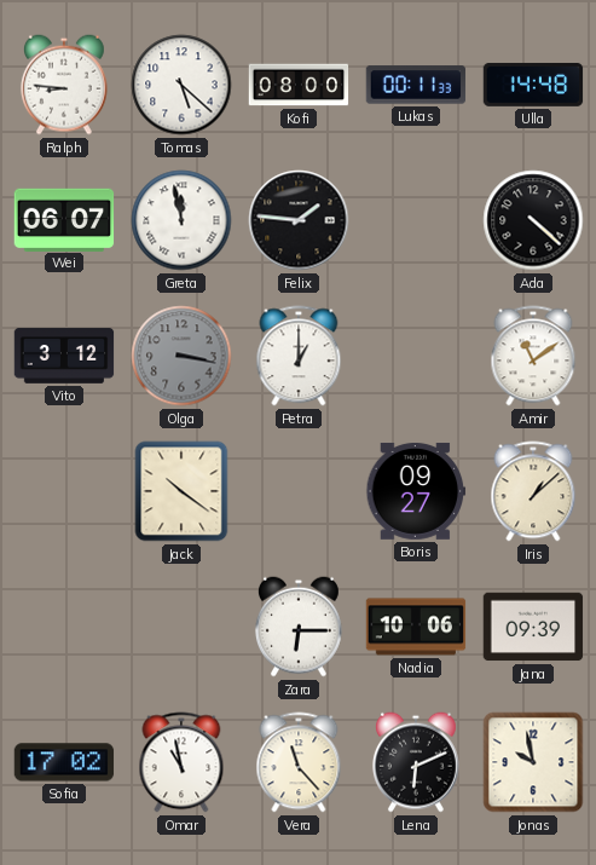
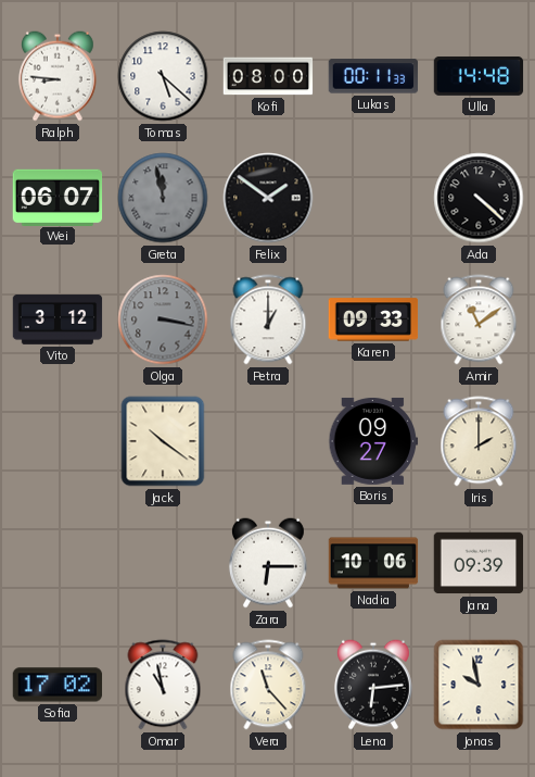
Greta dial: white -> grey (163, 198)
Felix: 1:46 -> 1:51 (268, 198)
Karen: none -> 09:33 (373, 319)
Iris: 1:08 -> 2:00 (479, 441)
Lena: 6:11 -> 6:14 (373, 685)
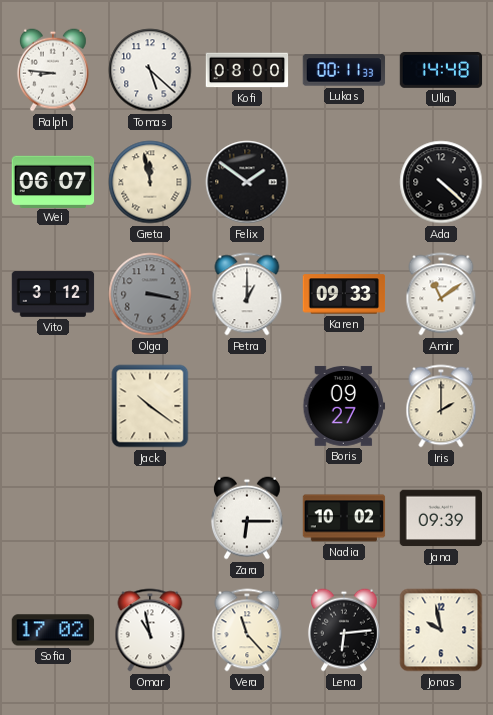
Greta dial: grey -> cream (150, 182)
Nadia: 10:06 -> 10:02 (344, 518)
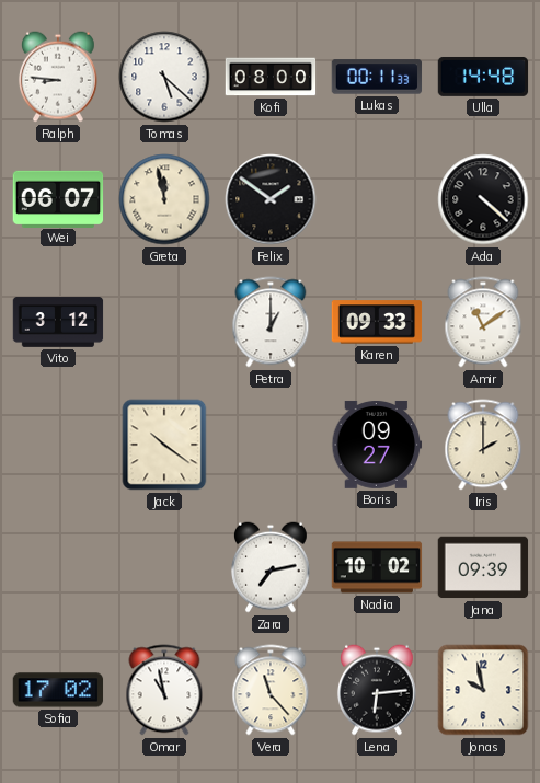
Olga: 3:17 -> none (150, 294)
Zara: 6:15 -> 7:13 (271, 567)
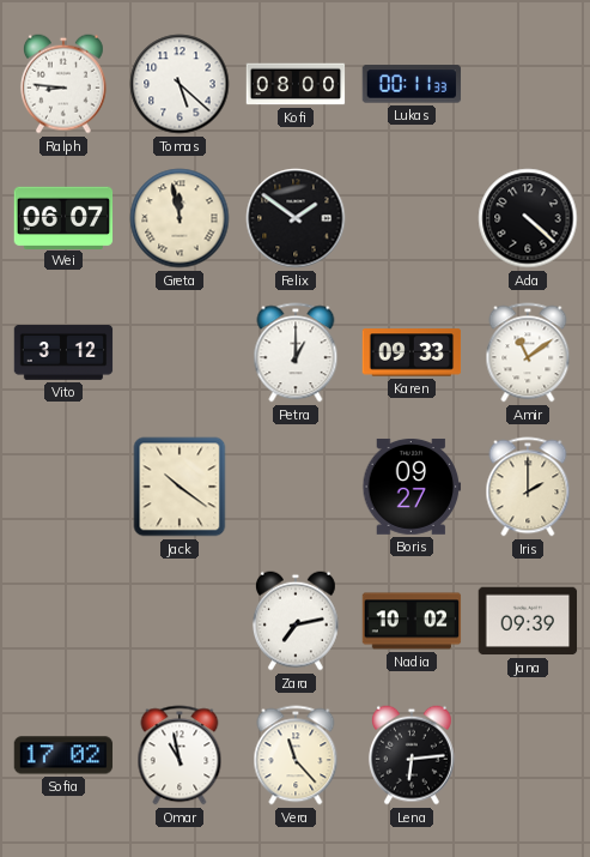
Ulla: 14:48 -> none (483, 77)
Jonas: 9:58 -> none (483, 690)
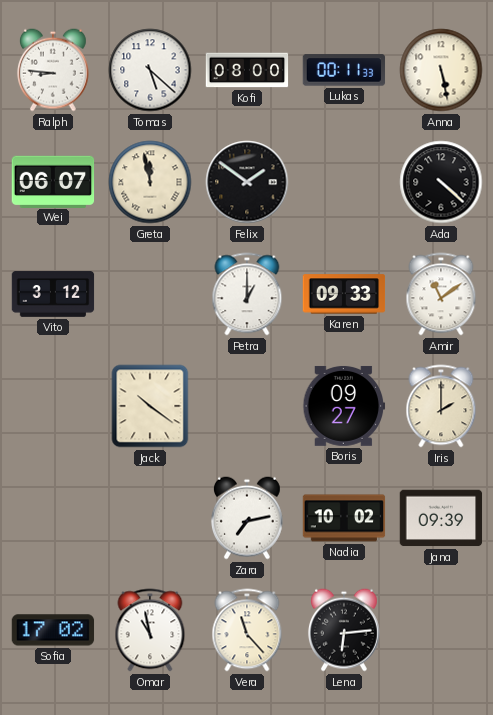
Anna: none -> 5:28 (441, 70)
